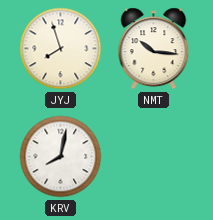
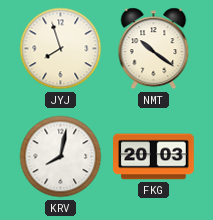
NMT: 10:16 -> 10:21 (154, 49)
FKG: none -> 20:03 (154, 157)
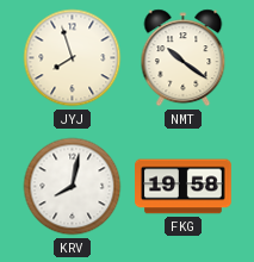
FKG: 20:03 -> 19:58 (184, 187)
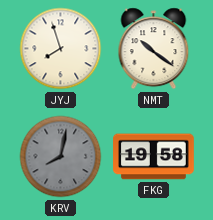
KRV dial: white -> grey (61, 157)
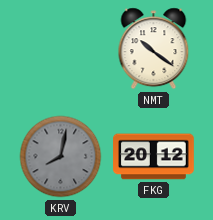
JYJ: 7:57 -> none (61, 49)
FKG: 19:58 -> 20:12 (154, 157)
